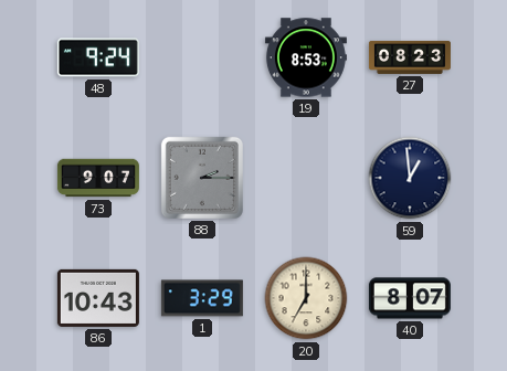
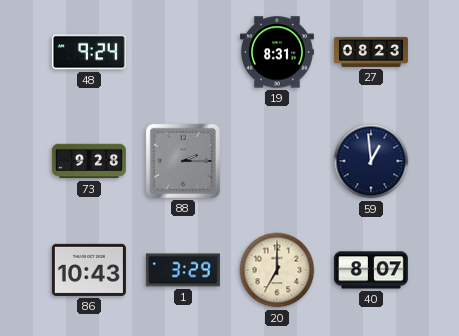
19: 8:53 -> 8:31 (277, 52)
73: 9:07 -> 9:28 (89, 161)
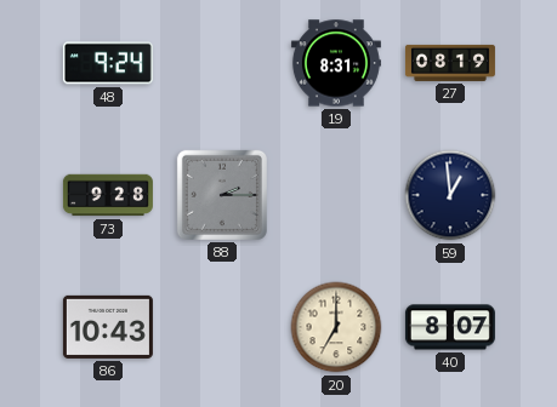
27: 08:23 -> 08:19 (450, 63)
1: 3:29 -> none (183, 270)
